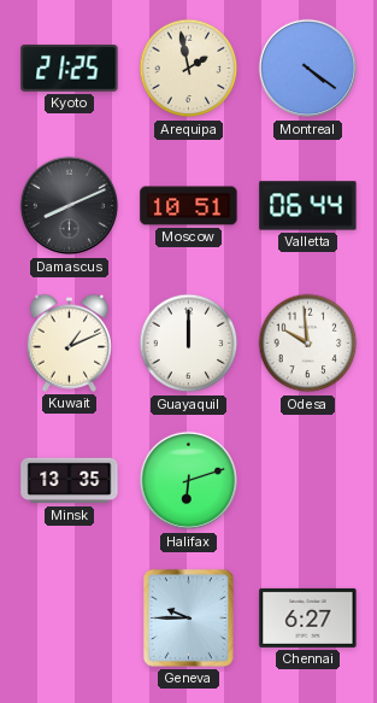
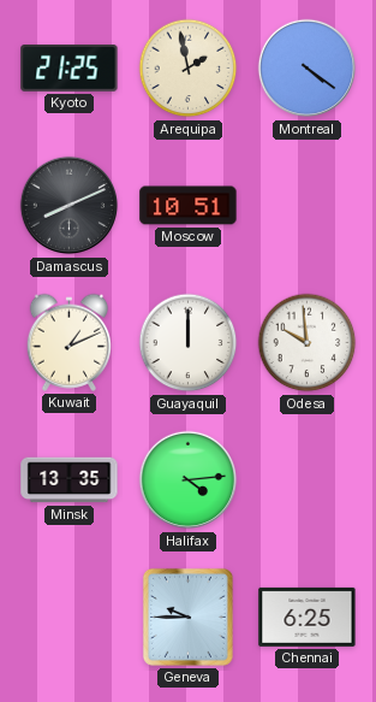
Valletta: 06:44 -> none (308, 206)
Halifax: 6:12 -> 4:14 (189, 480)
Chennai: 6:27 -> 6:25 (308, 617)
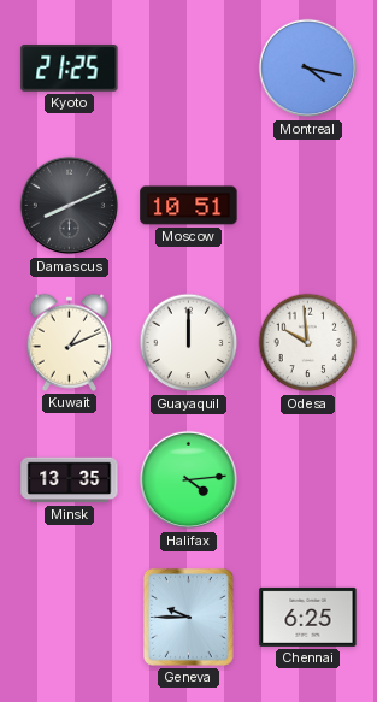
Arequipa: 1:58 -> none (189, 69)
Montreal: 4:21 -> 4:17 (308, 69)
